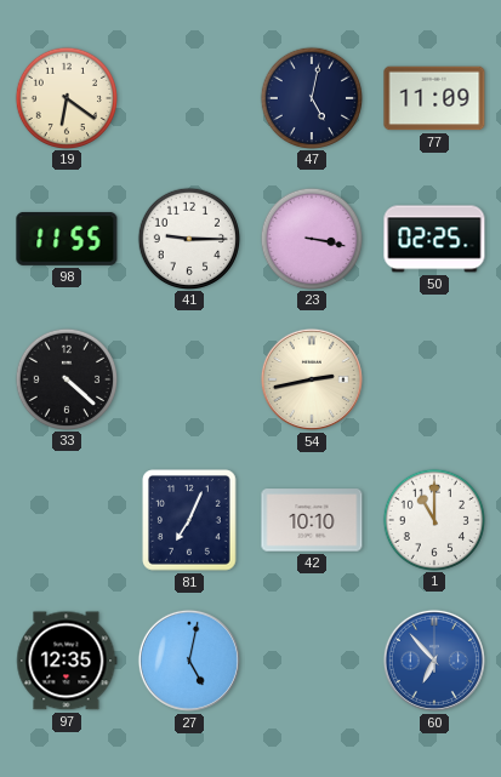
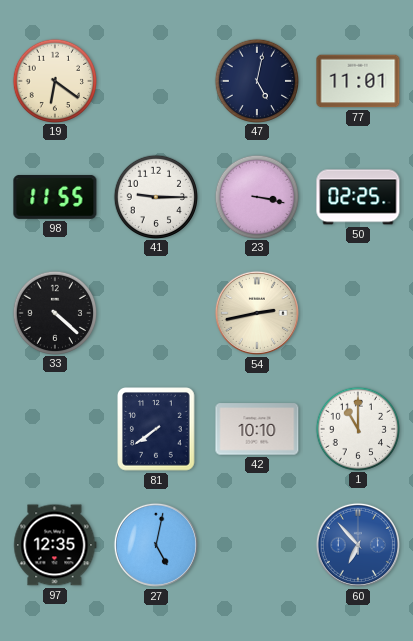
77: 11:09 -> 11:01 (358, 81)
81: 7:04 -> 7:39 (156, 429)
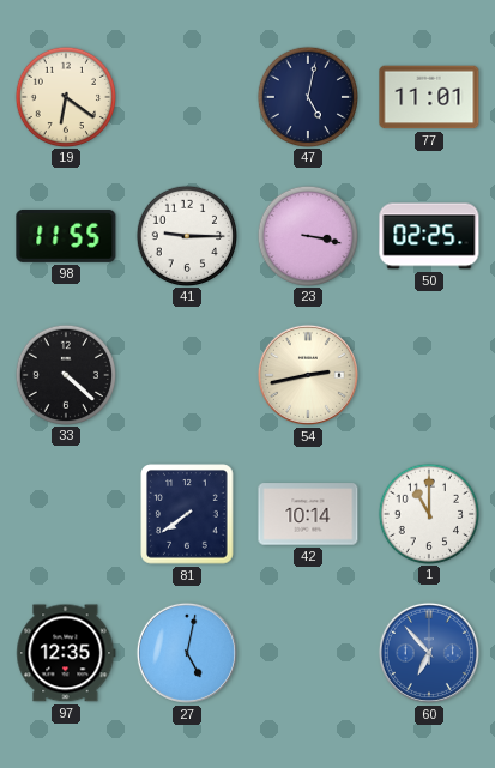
42: 10:10 -> 10:14 (308, 514)
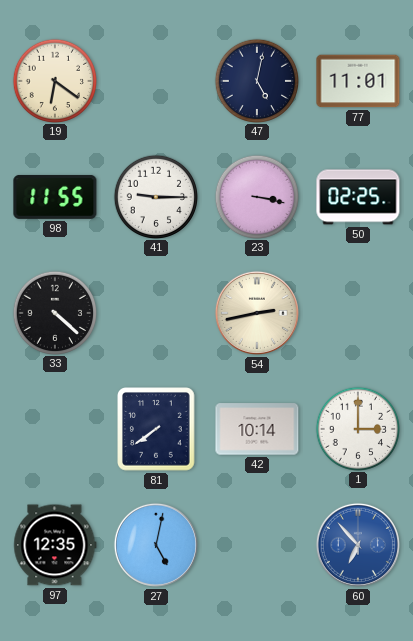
1: 11:00 -> 3:00 (357, 428)
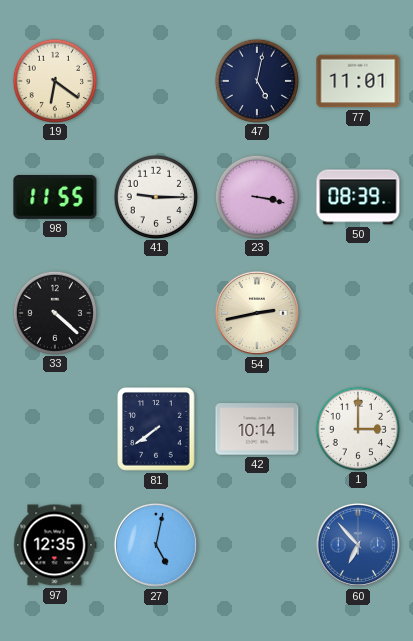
50: 02:25 -> 08:39 (358, 197)
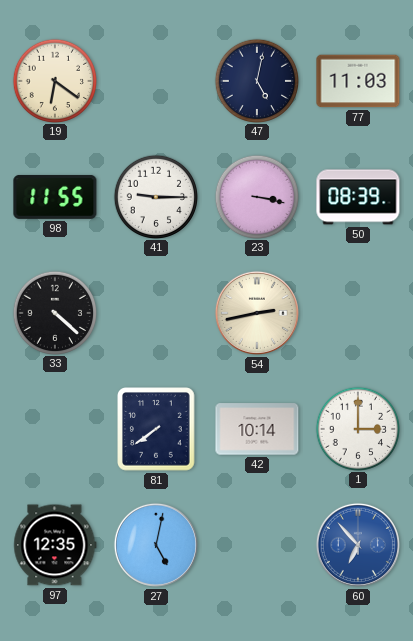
77: 11:01 -> 11:03 (358, 81)
